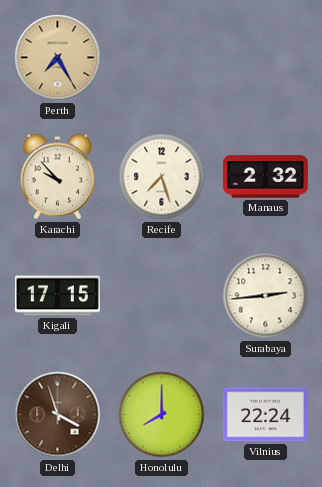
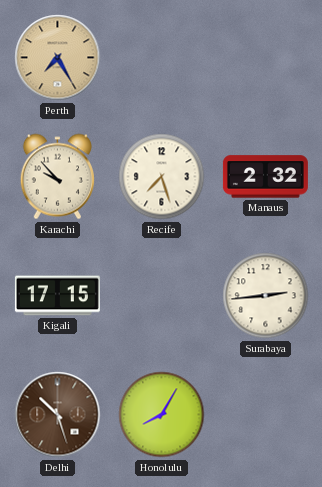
Delhi: 3:57 -> 10:27 (58, 415)
Honolulu: 8:00 -> 8:05 (162, 415)
Vilnius: 22:24 -> none (265, 415)
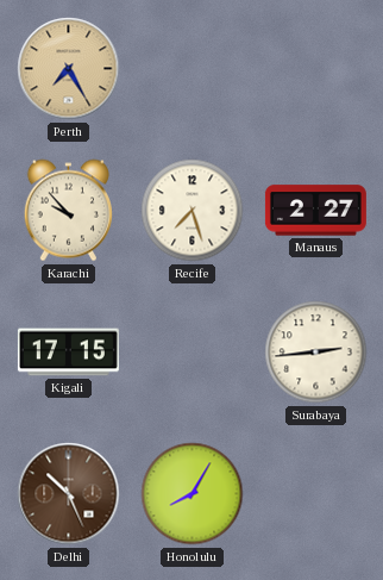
Manaus: 2:32 -> 2:27 (315, 211)
Delhi: 10:27 -> 10:26 (69, 494)
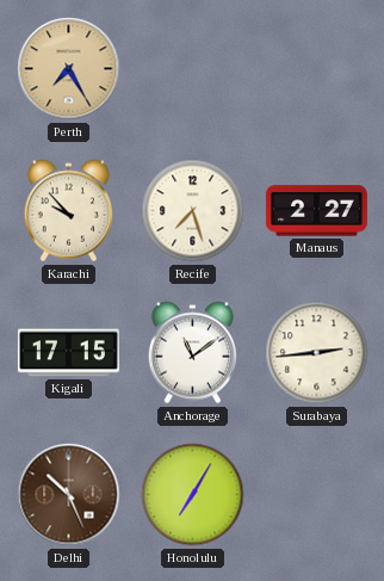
Anchorage: none -> 11:09 (192, 353)
Honolulu: 8:05 -> 7:05 (193, 495)
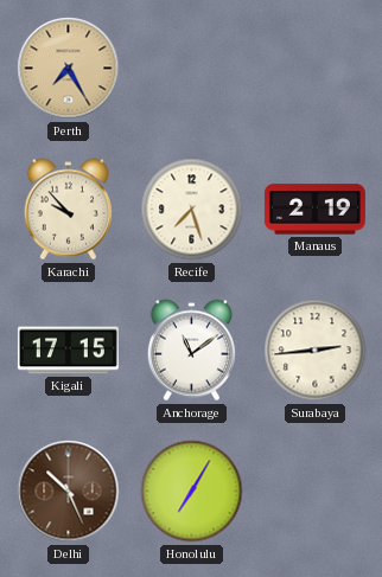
Manaus: 2:27 -> 2:19 (314, 210)
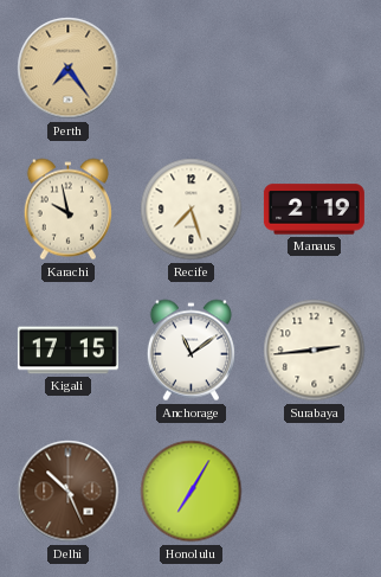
Perth: 7:25 -> 7:24 (69, 69)
Karachi: 9:53 -> 9:58 (67, 210)
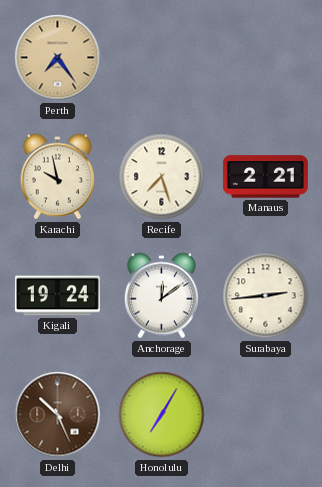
Manaus: 2:19 -> 2:21 (265, 177)
Kigali: 17:15 -> 19:24 (57, 296)
Anchorage: 11:09 -> 12:09 (161, 296)
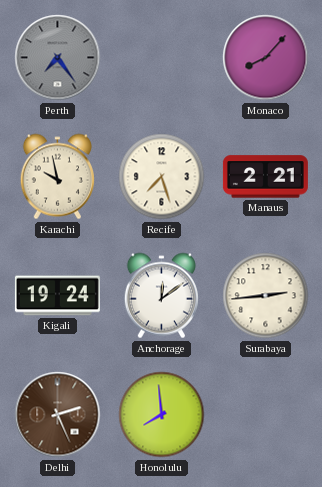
Perth dial: champagne -> grey (58, 58)
Monaco: none -> 8:07 (266, 58)
Delhi: 10:26 -> 2:26 (58, 415)
Honolulu: 7:05 -> 7:59 (162, 415)
